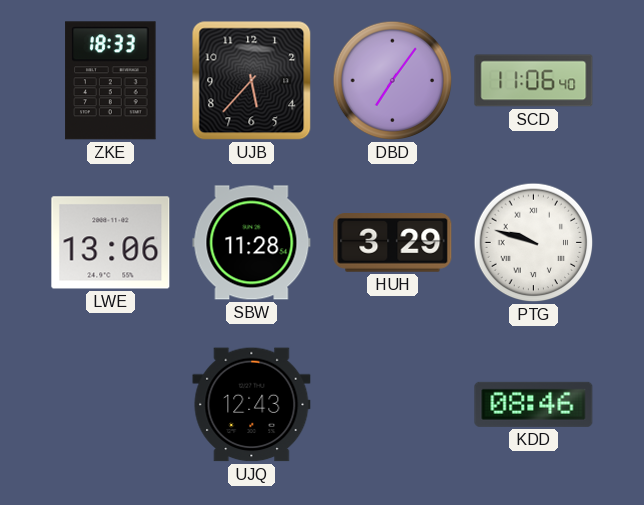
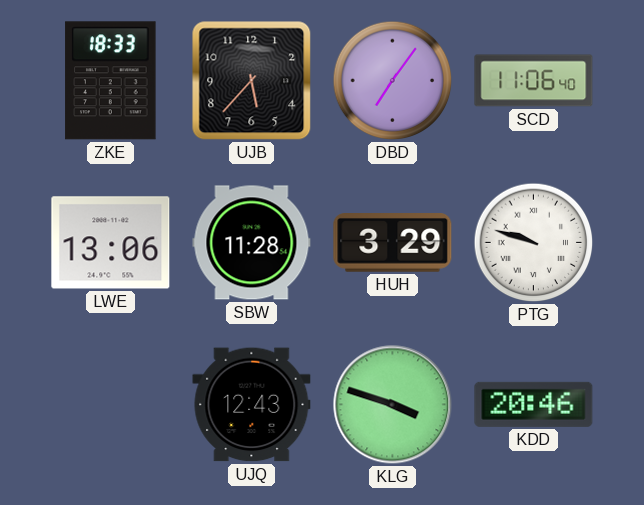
KLG: none -> 3:48 (393, 405)
KDD: 08:46 -> 20:46 (534, 404)
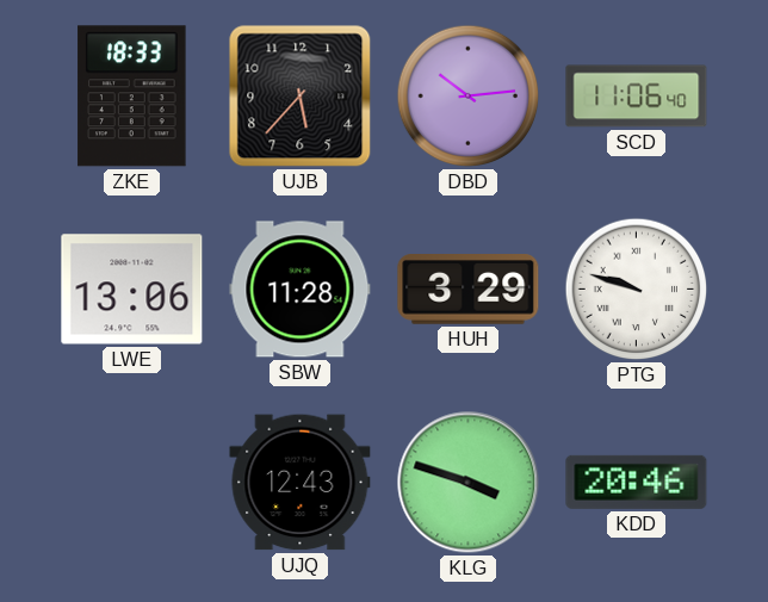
DBD: 7:06 -> 10:14 (469, 97)
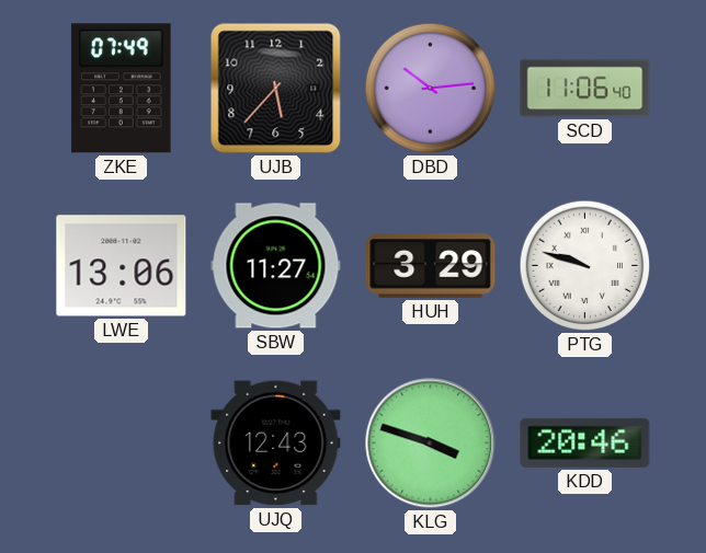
ZKE: 18:33 -> 07:49 (122, 89)
SBW: 11:28 -> 11:27 (276, 266)
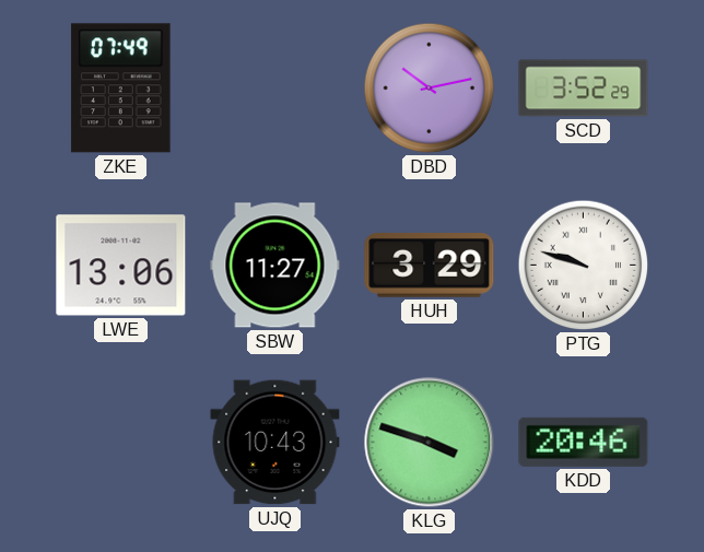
UJB: 5:37 -> none (276, 89)
DBD: 10:14 -> 10:13 (430, 89)
SCD: 11:06 -> 3:52 (584, 89)
UJQ: 12:43 -> 10:43 (275, 443)
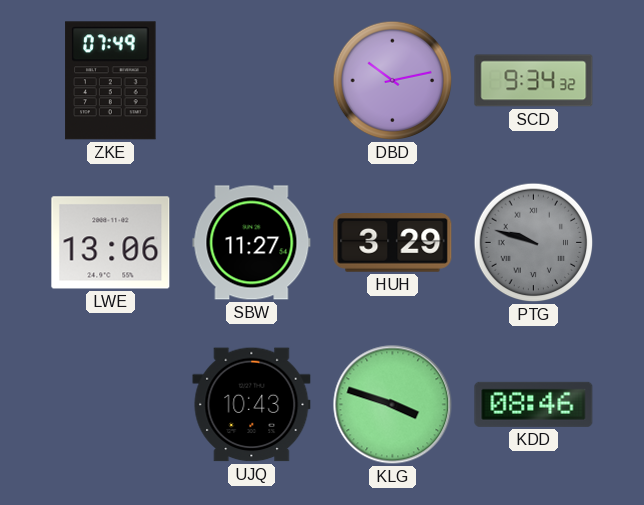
SCD: 3:52 -> 9:34 (534, 81)
PTG dial: white -> grey (534, 243)
KDD: 20:46 -> 08:46 (534, 404)
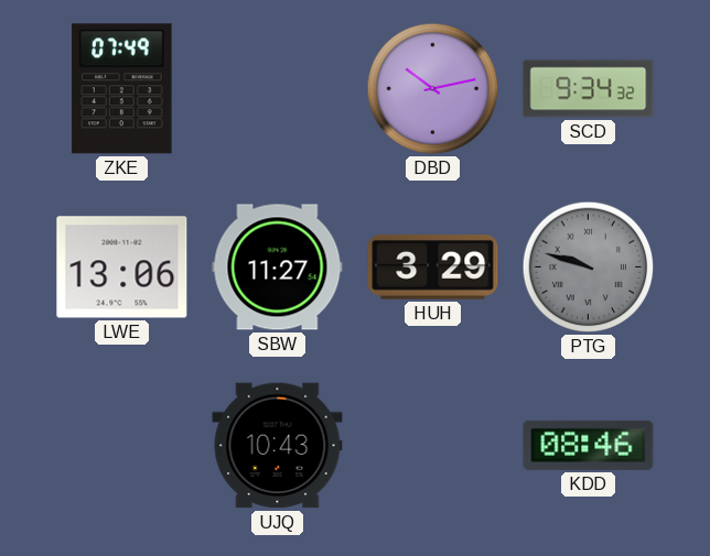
KLG: 3:48 -> none (393, 405)
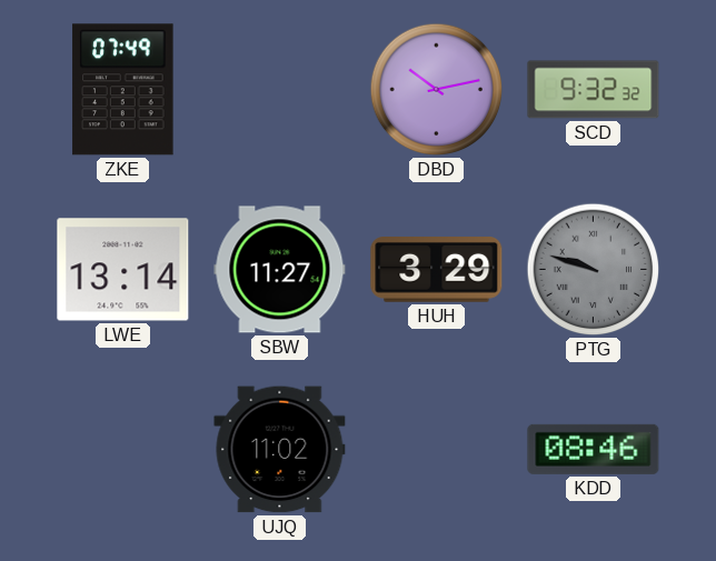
SCD: 9:34 -> 9:32 (594, 90)
LWE: 13:06 -> 13:14 (123, 270)
UJQ: 10:43 -> 11:02 (280, 450)
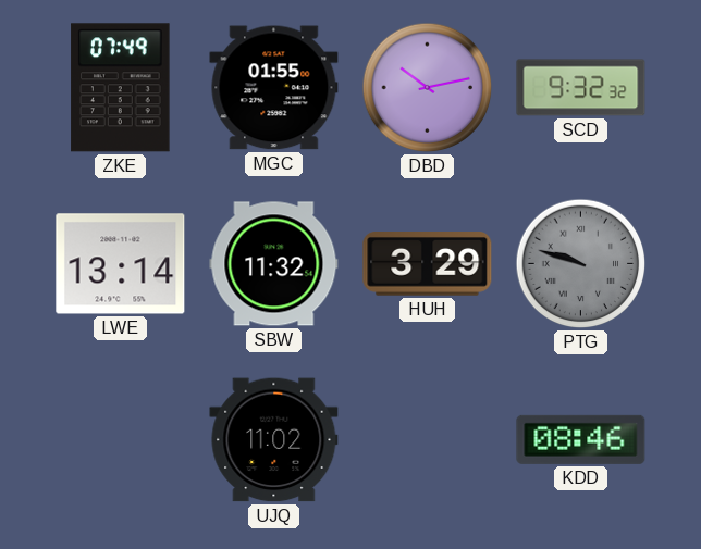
MGC: none -> 01:55 (274, 88)
SBW: 11:27 -> 11:32 (274, 264)
